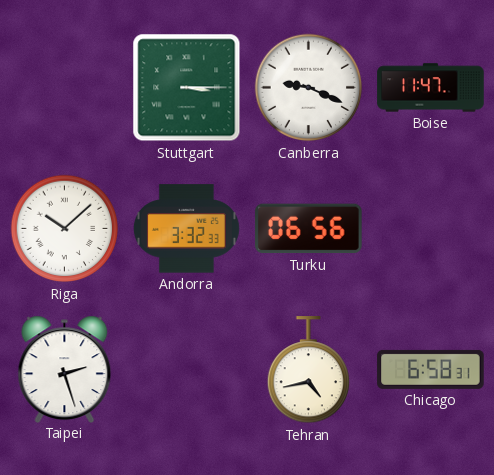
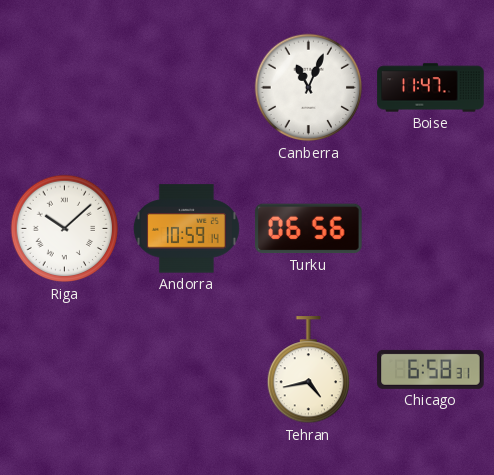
Stuttgart: 3:15 -> none (187, 88)
Canberra: 9:19 -> 11:04 (309, 88)
Andorra: 3:32 -> 10:59 (186, 229)
Taipei: 2:27 -> none (65, 369)
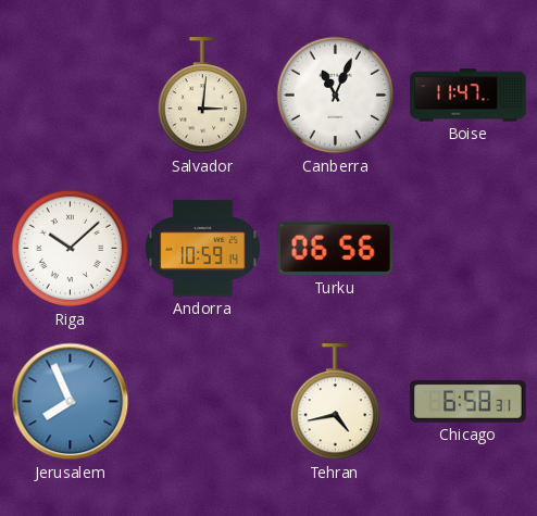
Salvador: none -> 3:01 (202, 96)
Jerusalem: none -> 7:56 (71, 402)
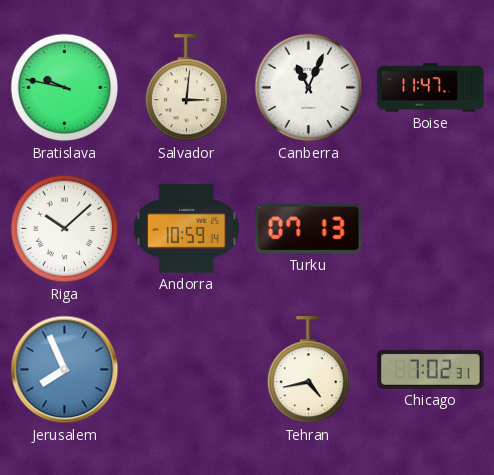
Bratislava: none -> 9:47 (65, 88)
Turku: 06:56 -> 07:13 (309, 229)
Chicago: 6:58 -> 7:02 (431, 369)
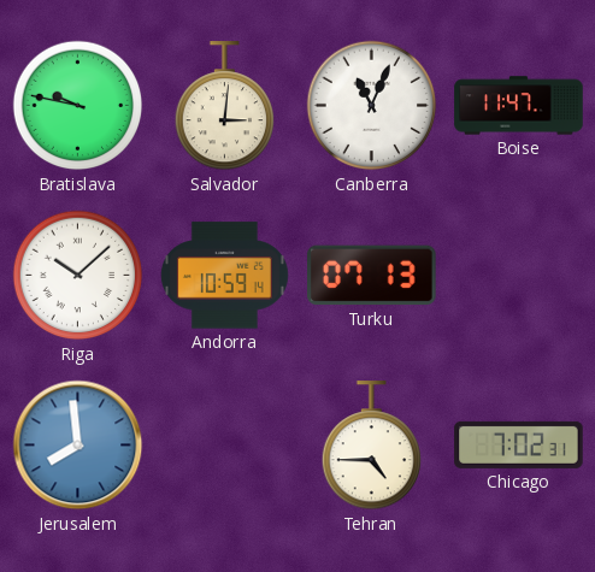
Jerusalem: 7:56 -> 7:59 (78, 446)
Tehran: 4:43 -> 4:45 (371, 446)
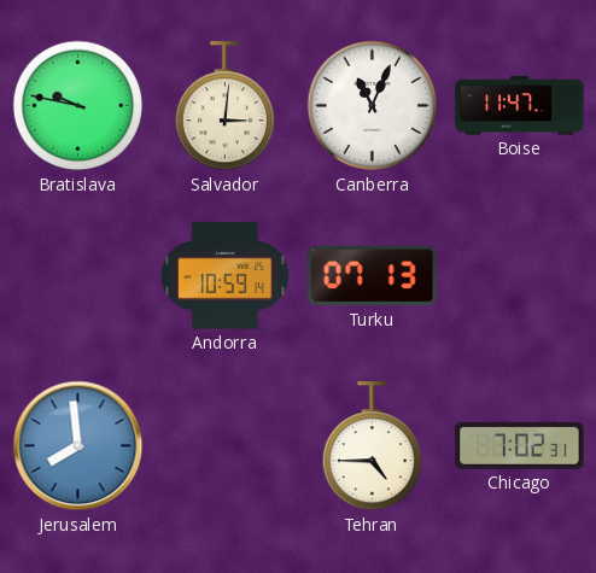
Riga: 10:08 -> none (78, 276)
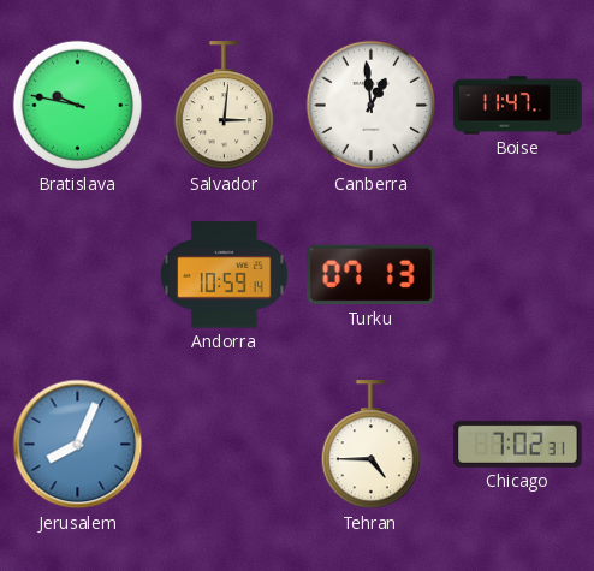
Canberra: 11:04 -> 12:59 (372, 106)
Jerusalem: 7:59 -> 8:04 (78, 445)
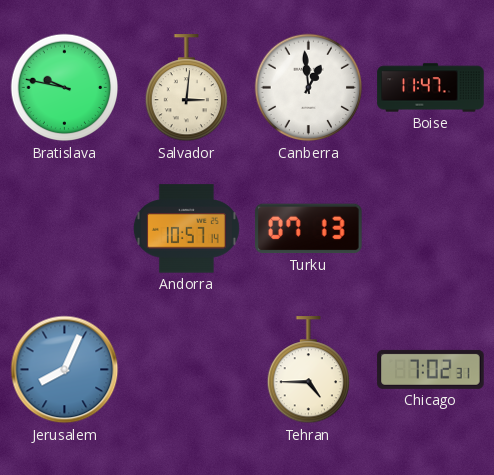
Andorra: 10:59 -> 10:57 (186, 229)
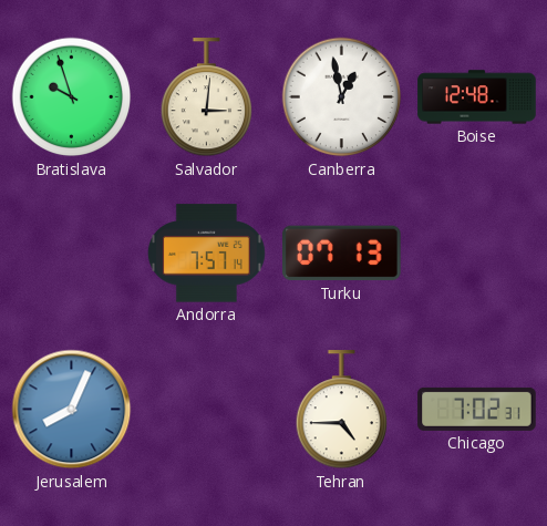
Bratislava: 9:47 -> 9:57 (72, 97)
Canberra: 12:59 -> 12:58 (342, 97)
Boise: 11:47 -> 12:48 (477, 97)
Andorra: 10:57 -> 7:57 (206, 254)
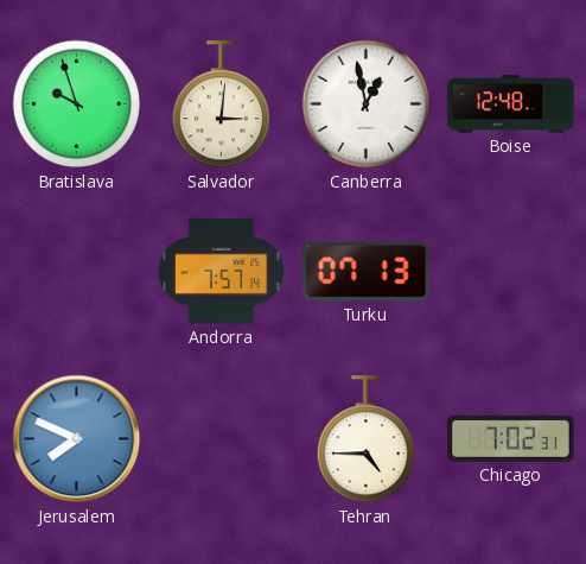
Jerusalem: 8:04 -> 7:49 (77, 439)
